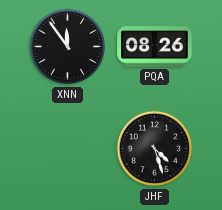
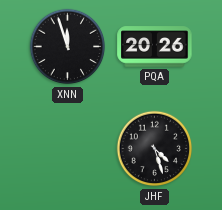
XNN: 11:54 -> 11:57 (68, 47)
PQA: 08:26 -> 20:26 (155, 47)
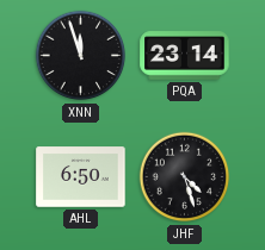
PQA: 20:26 -> 23:14 (185, 56)
AHL: none -> 6:50 (81, 177)
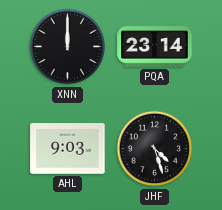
XNN: 11:57 -> 12:00 (68, 47)
AHL: 6:50 -> 9:03 (68, 149)
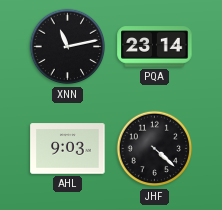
XNN: 12:00 -> 11:13 (68, 47)
JHF: 4:27 -> 4:22 (155, 149)
